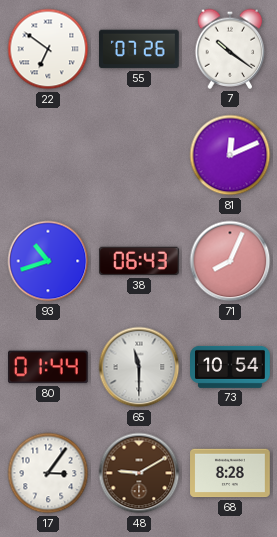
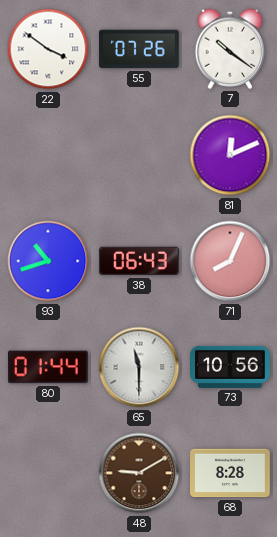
22: 6:51 -> 3:51 (48, 49)
73: 10:54 -> 10:56 (230, 367)
17: 3:06 -> none (48, 473)
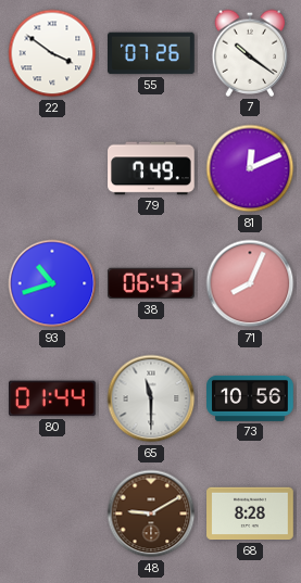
79: none -> 7:49 (151, 168)
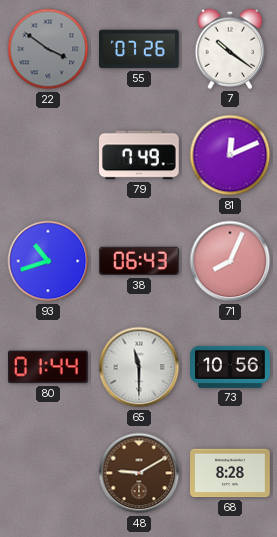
22 dial: white -> grey (48, 49)
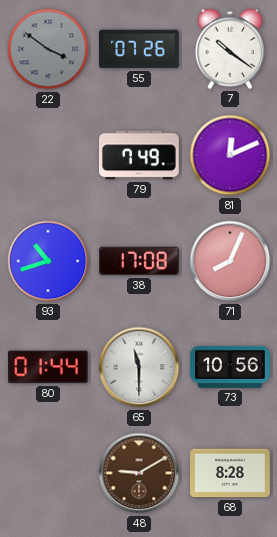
38: 06:43 -> 17:08 (140, 261)
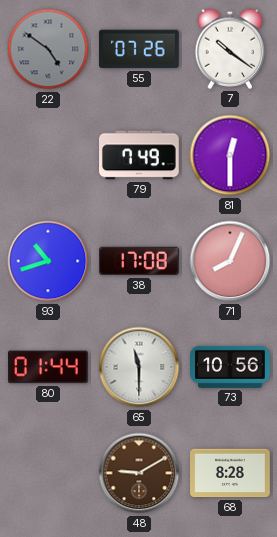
22: 3:51 -> 4:51 (48, 49)
81: 12:11 -> 12:30 (230, 155)
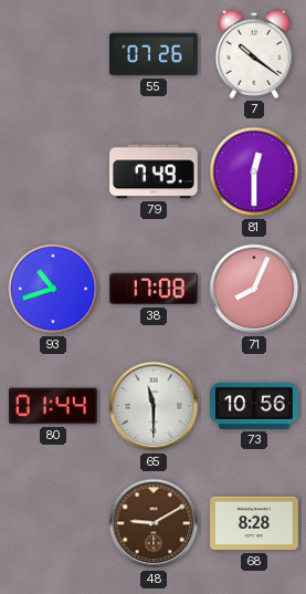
22: 4:51 -> none (48, 49)
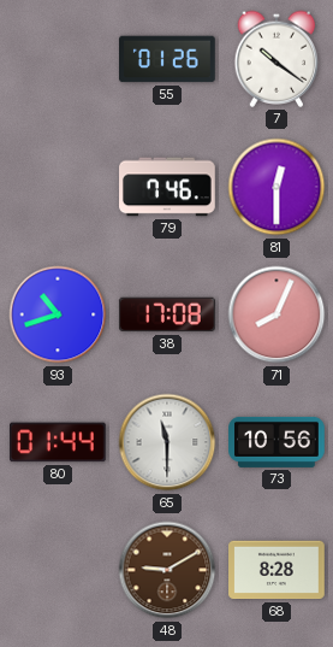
55: 07:26 -> 01:26 (168, 59)
79: 7:49 -> 7:46 (167, 187)
